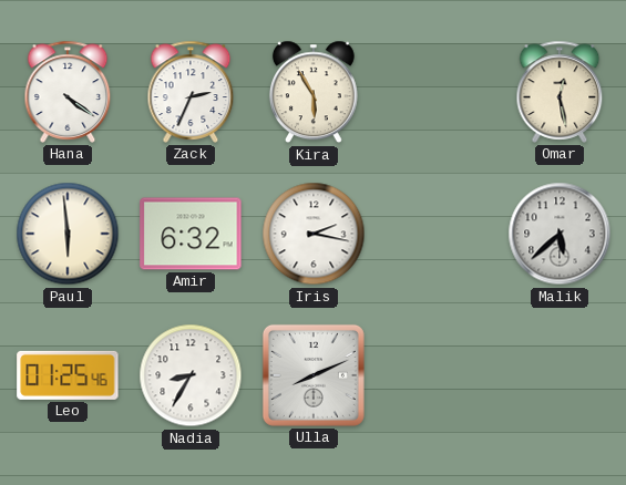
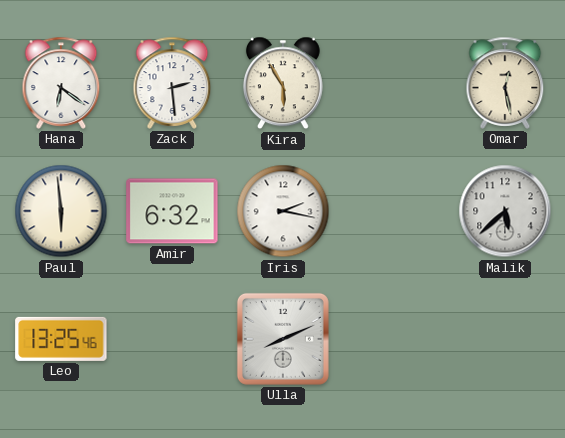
Hana: 4:21 -> 6:21 (61, 83)
Zack: 2:34 -> 2:29 (172, 83)
Leo: 01:25 -> 13:25 (61, 339)
Nadia: 8:35 -> none (191, 375)
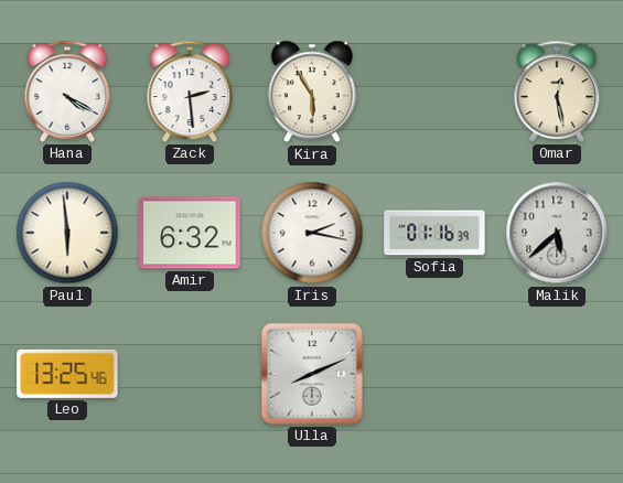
Hana: 6:21 -> 4:20 (67, 92)
Sofia: none -> 01:16 (434, 233)
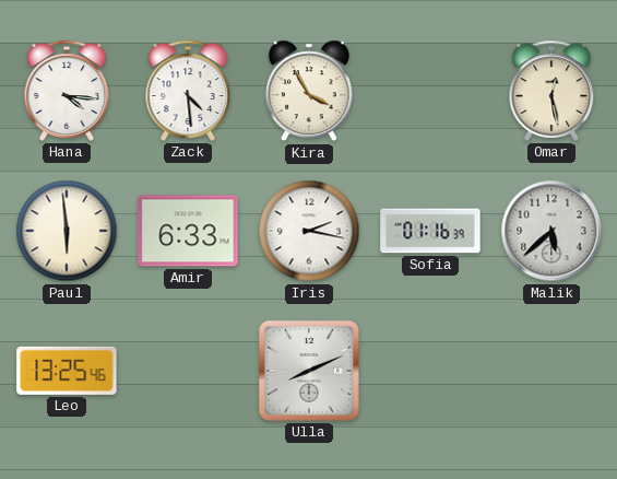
Hana: 4:20 -> 4:16 (67, 91)
Zack: 2:29 -> 4:29 (188, 91)
Kira: 5:55 -> 3:55 (309, 91)
Amir: 6:32 -> 6:33 (188, 231)
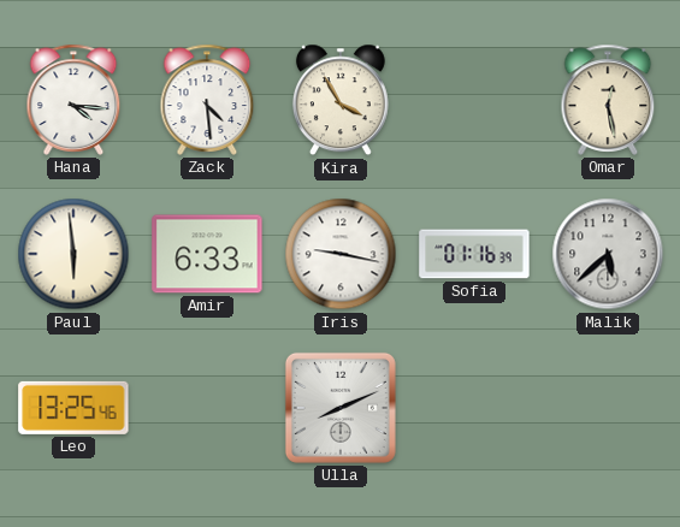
Iris: 2:17 -> 9:17 (341, 254)
